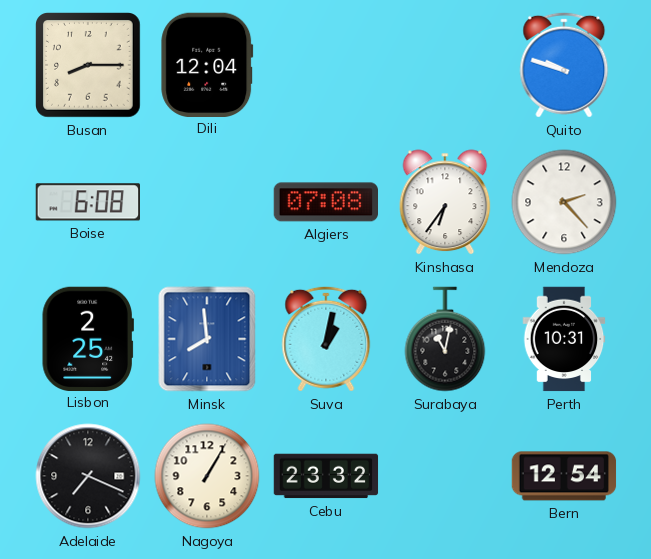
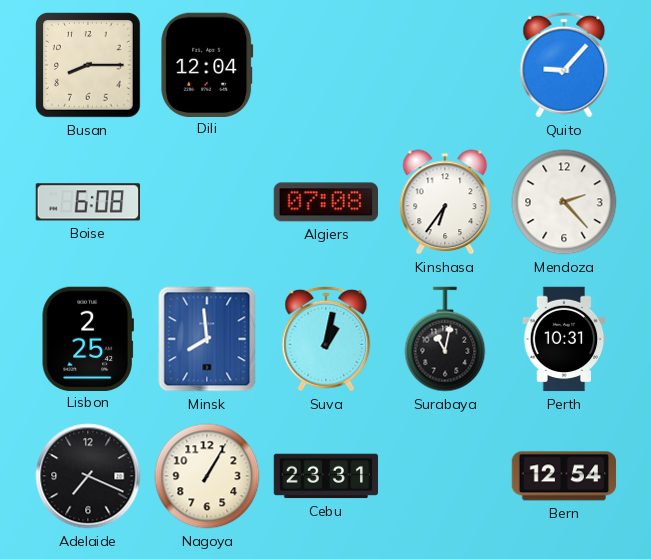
Quito: 9:48 -> 9:07 (564, 65)
Cebu: 23:32 -> 23:31 (326, 476)
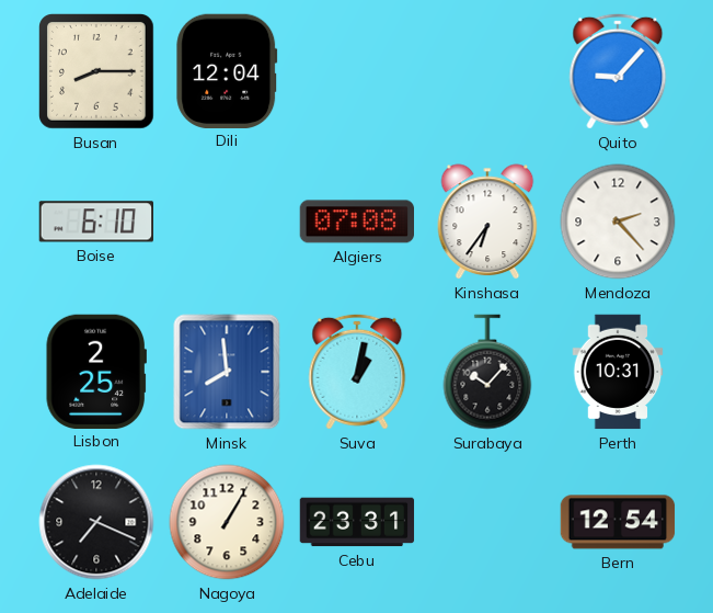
Boise: 6:08 -> 6:10 (95, 222)
Surabaya: 11:02 -> 10:07 (487, 372)
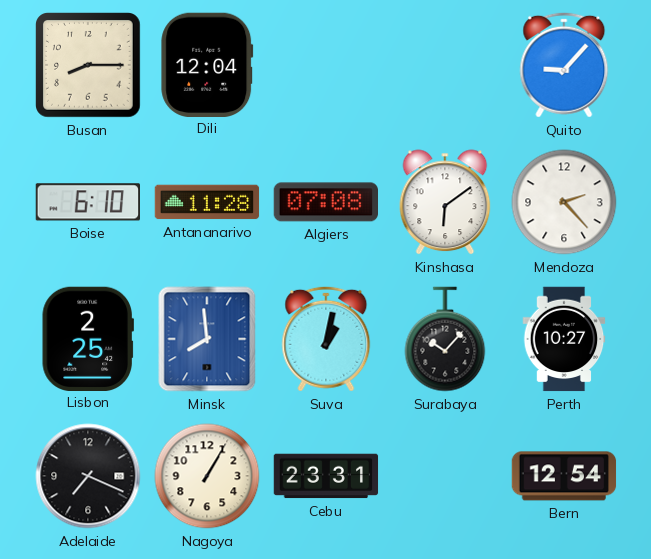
Antananarivo: none -> 11:28 (207, 202)
Kinshasa: 6:36 -> 6:09 (445, 202)
Perth: 10:31 -> 10:27 (564, 339)
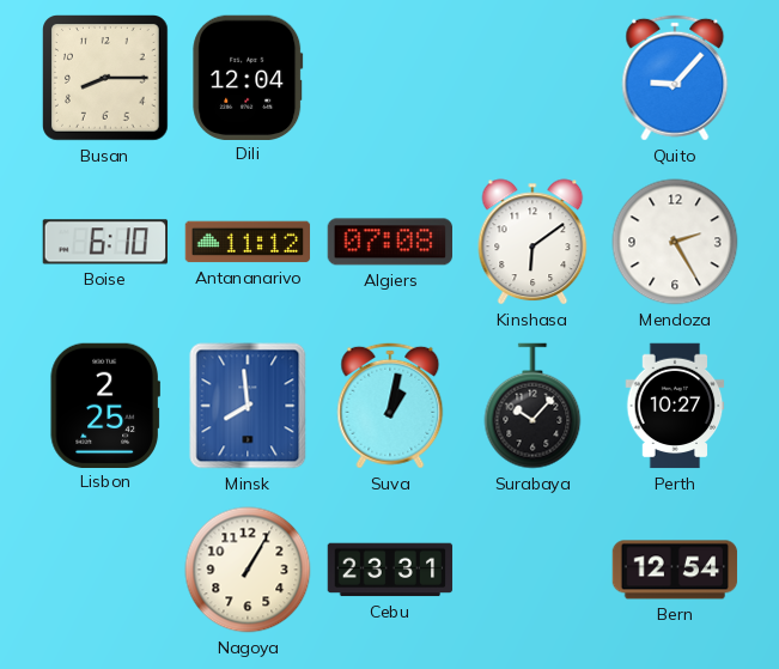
Antananarivo: 11:28 -> 11:12 (248, 242)
Mendoza: 2:23 -> 2:25 (675, 242)
Adelaide: 7:19 -> none (88, 476)
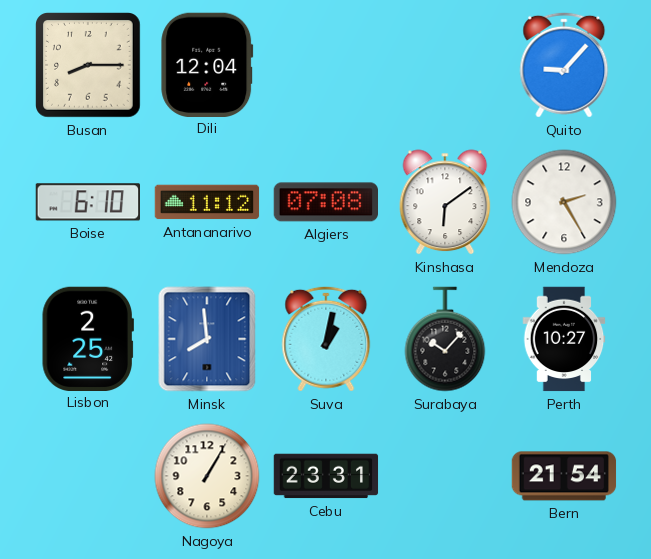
Bern: 12:54 -> 21:54 (564, 476)
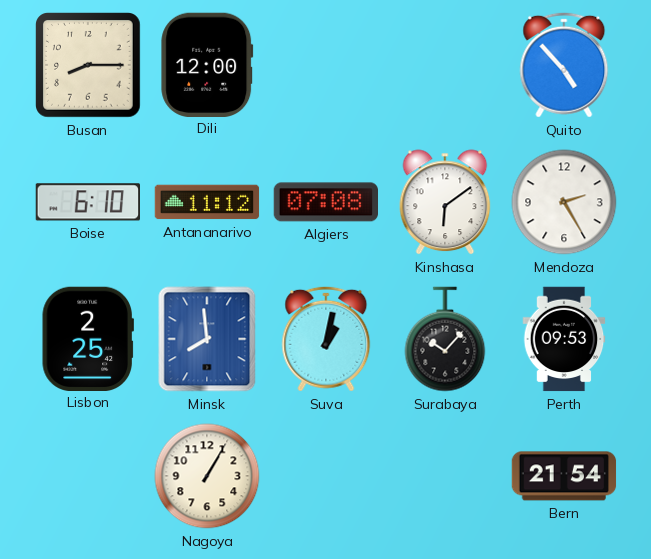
Dili: 12:04 -> 12:00 (207, 64)
Quito: 9:07 -> 4:53 (564, 65)
Perth: 10:27 -> 09:53 (564, 339)
Cebu: 23:31 -> none (326, 476)
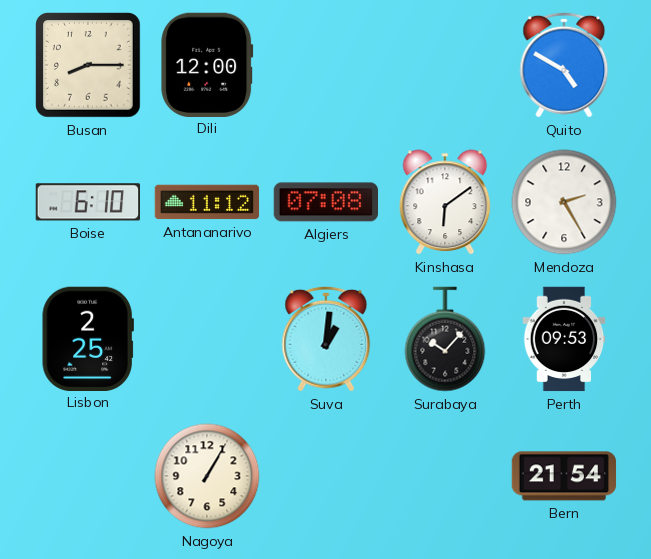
Quito: 4:53 -> 4:50 (564, 65)
Minsk: 7:59 -> none (207, 339)
Suva: 1:02 -> 1:01 (326, 339)
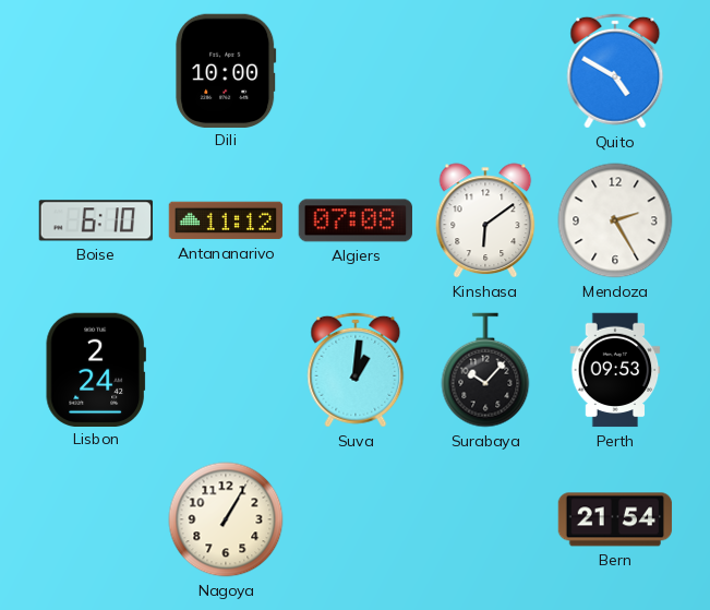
Busan: 8:15 -> none (89, 66)
Dili: 12:00 -> 10:00 (226, 70)
Lisbon: 2:25 -> 2:24 (96, 369)
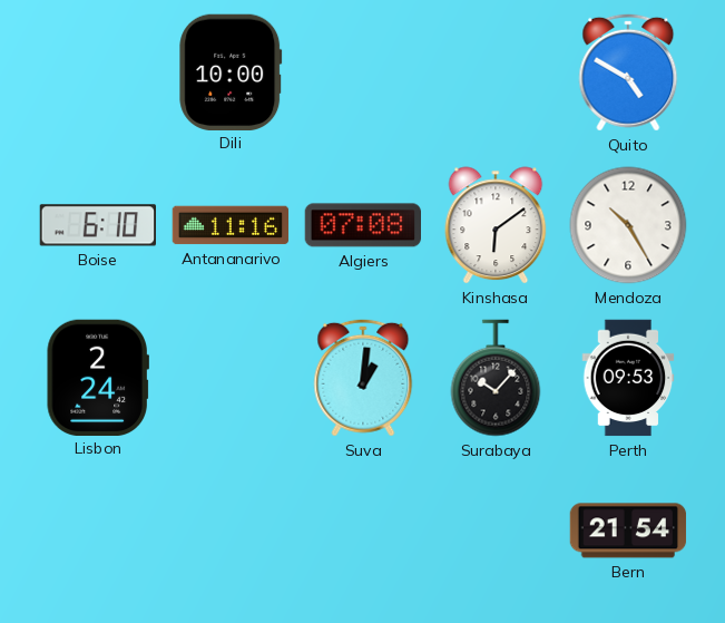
Antananarivo: 11:12 -> 11:16 (231, 225)
Mendoza: 2:25 -> 10:25 (628, 225)
Nagoya: 1:05 -> none (226, 519)
